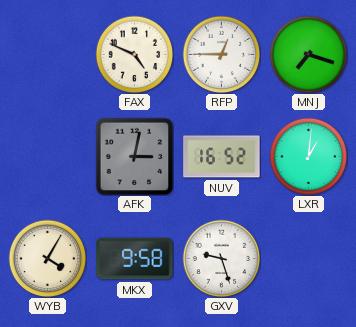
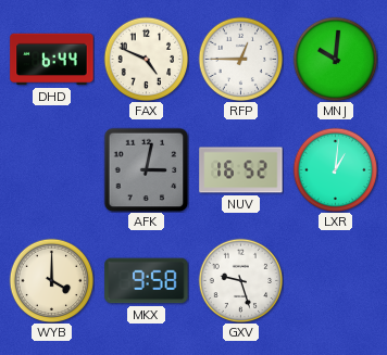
DHD: none -> 6:44 (52, 60)
MNJ: 7:18 -> 10:01 (335, 59)
WYB: 4:05 -> 4:00 (51, 280)
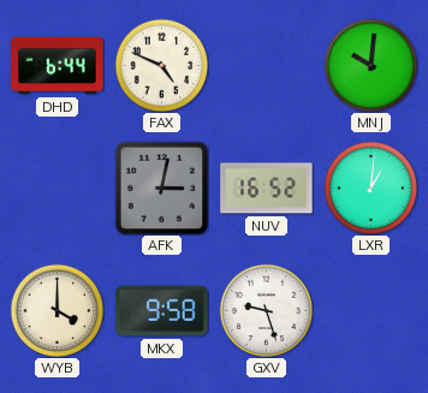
RFP: 12:45 -> none (240, 59)
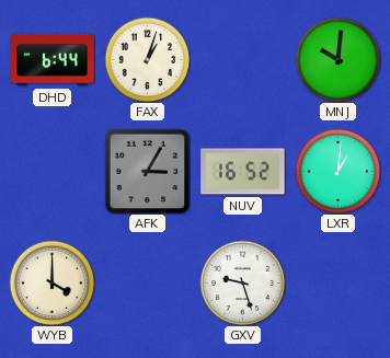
FAX: 4:49 -> 1:03 (147, 59)
AFK: 3:02 -> 3:05 (147, 171)
MKX: 9:58 -> none (162, 311)
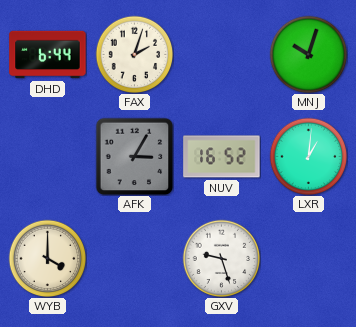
FAX: 1:03 -> 2:03 (134, 54)
MNJ: 10:01 -> 10:03 (308, 54)
